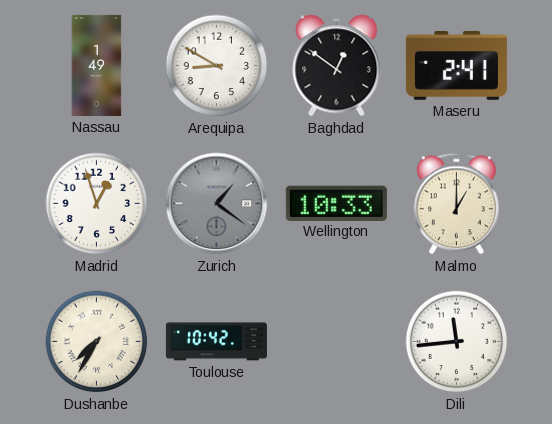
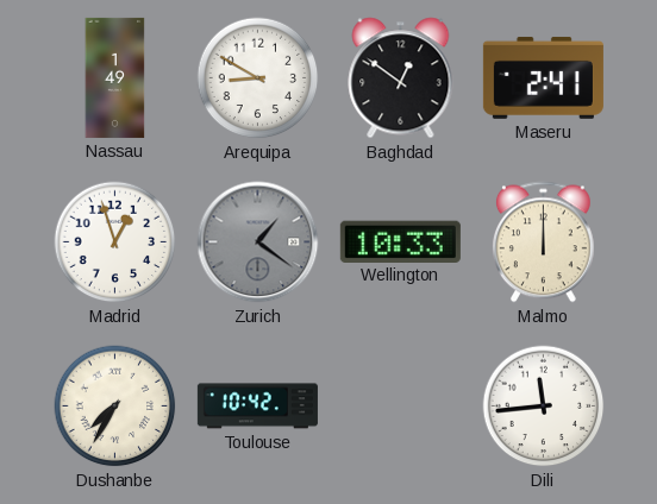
Malmo: 1:00 -> 12:00 (543, 242)
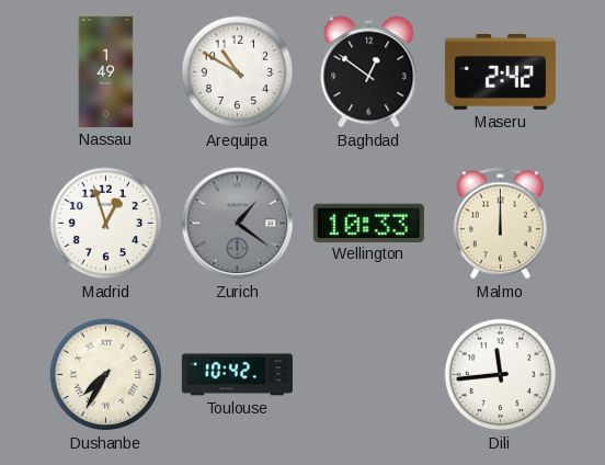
Arequipa: 8:50 -> 10:50 (238, 72)
Maseru: 2:41 -> 2:42 (500, 71)
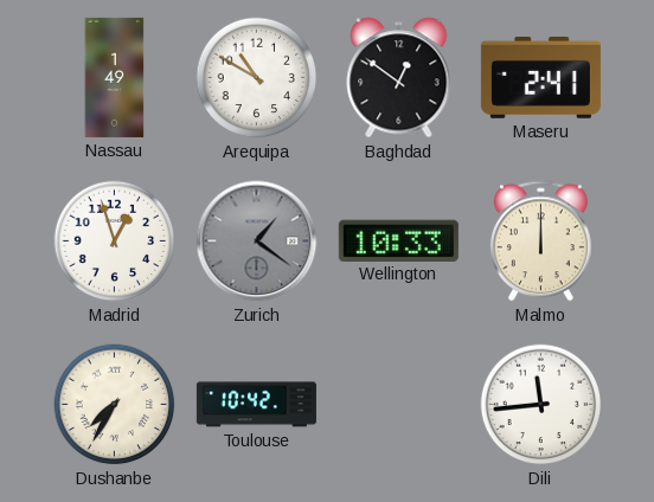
Maseru: 2:42 -> 2:41 (540, 77)
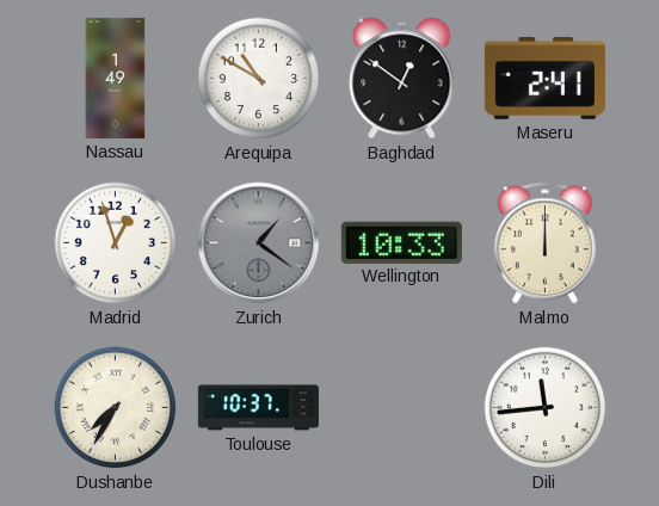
Toulouse: 10:42 -> 10:37 (258, 408)
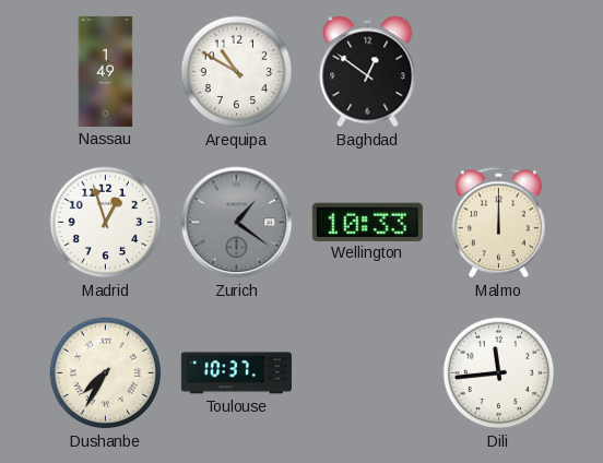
Maseru: 2:41 -> none (544, 78)
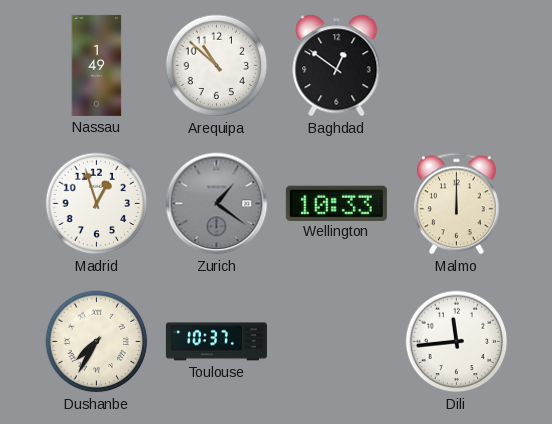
Arequipa: 10:50 -> 10:52 (217, 66)
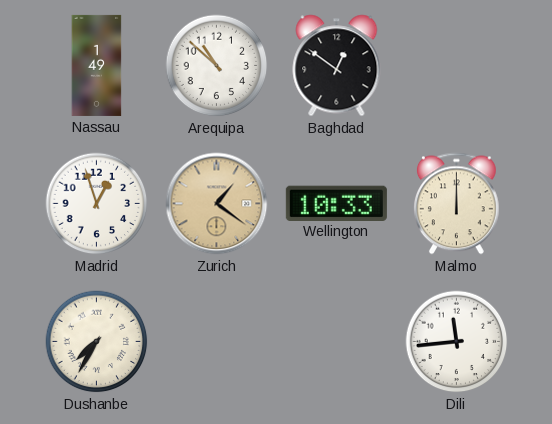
Zurich dial: grey -> champagne (217, 204)
Toulouse: 10:37 -> none (216, 342)
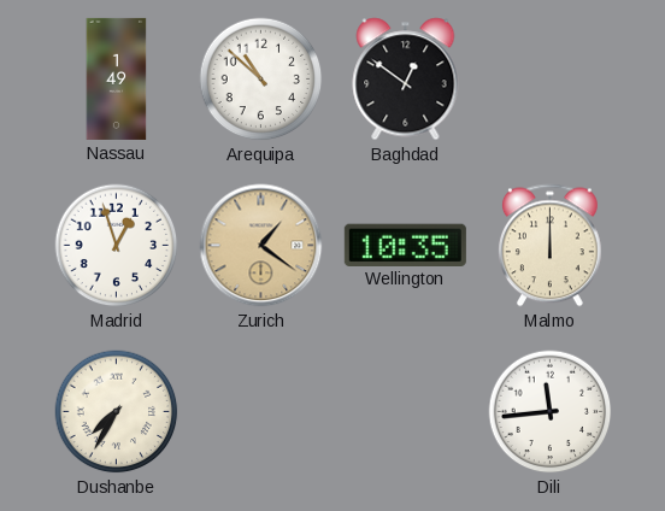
Wellington: 10:33 -> 10:35 (405, 245)
